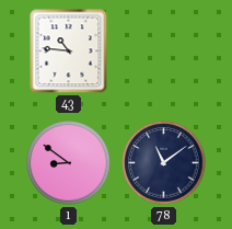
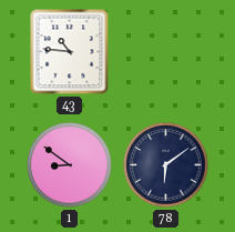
78: 11:09 -> 6:09 (166, 165)
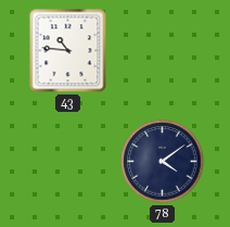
1: 8:51 -> none (70, 165)
78: 6:09 -> 4:09 (163, 162)
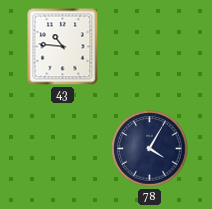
78: 4:09 -> 4:05 (150, 149)
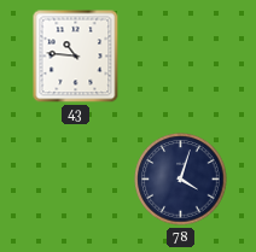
78: 4:05 -> 4:03 (181, 180)
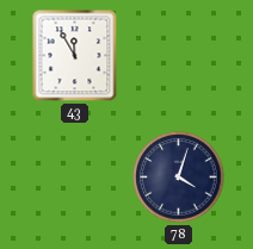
43: 10:46 -> 11:55 (75, 56)
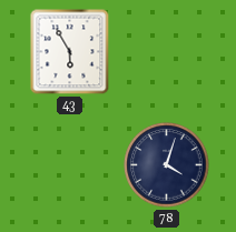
43: 11:55 -> 5:55 (70, 52)
